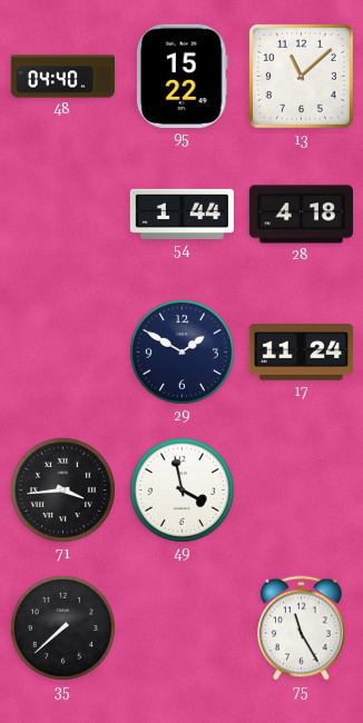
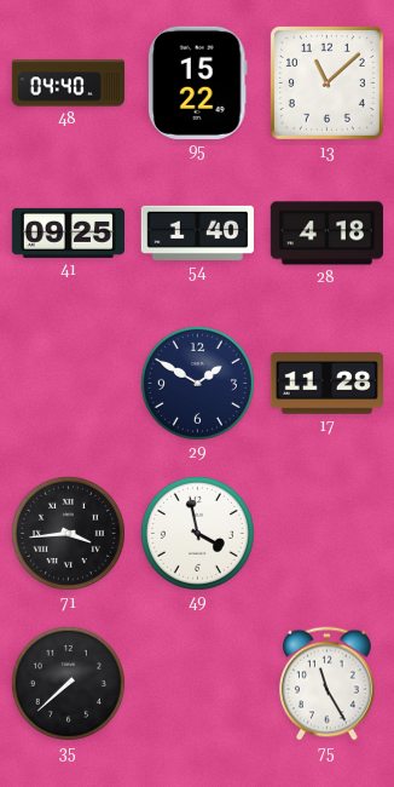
41: none -> 09:25 (68, 232)
54: 1:44 -> 1:40 (197, 232)
17: 11:24 -> 11:28 (326, 384)
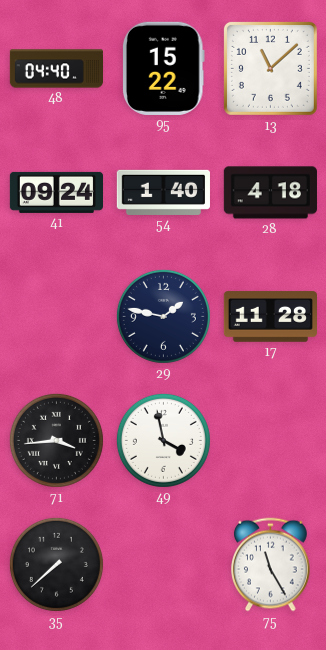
41: 09:25 -> 09:24 (56, 192)
29: 1:50 -> 1:47 (163, 316)
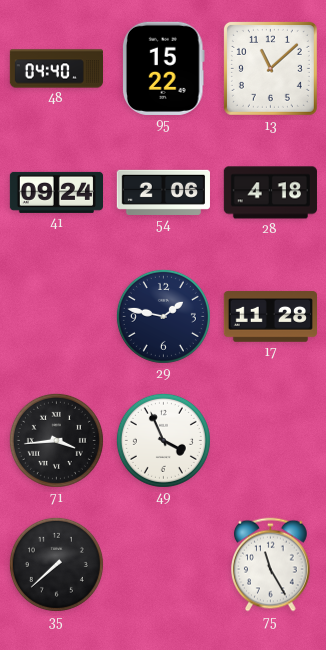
54: 1:40 -> 2:06 (163, 192)
49: 3:58 -> 3:56 (163, 440)
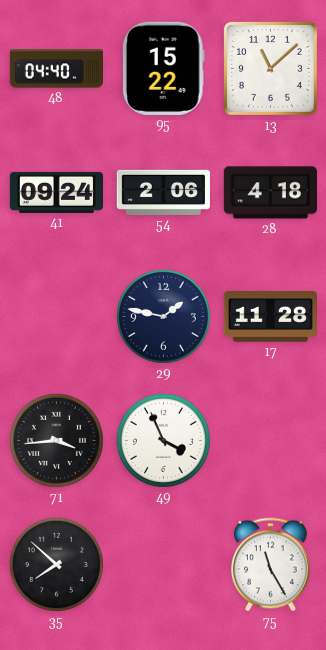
35: 7:38 -> 7:52 (56, 564)
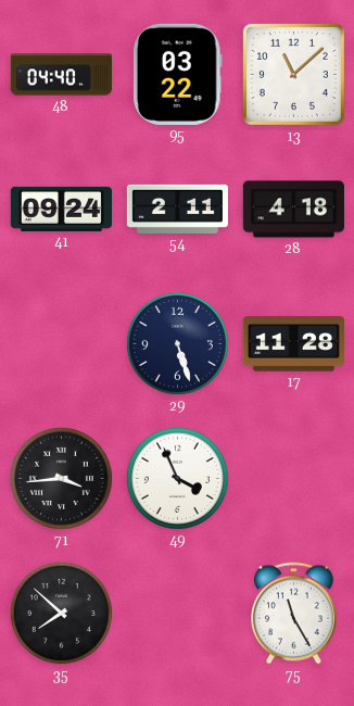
95: 15:22 -> 03:22 (177, 74)
54: 2:06 -> 2:11 (177, 209)
29: 1:47 -> 5:27 (177, 343)
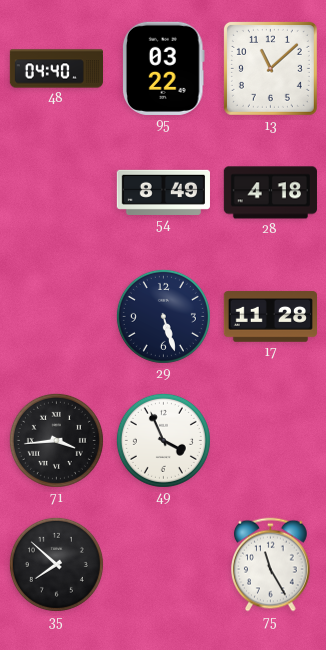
41: 09:24 -> none (61, 209)
54: 2:11 -> 8:49 (163, 192)
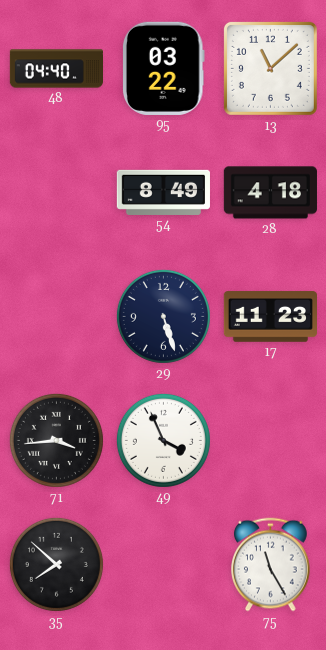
17: 11:28 -> 11:23 (270, 317)
